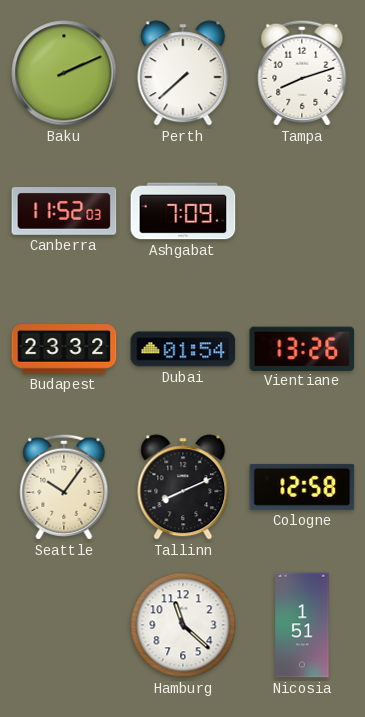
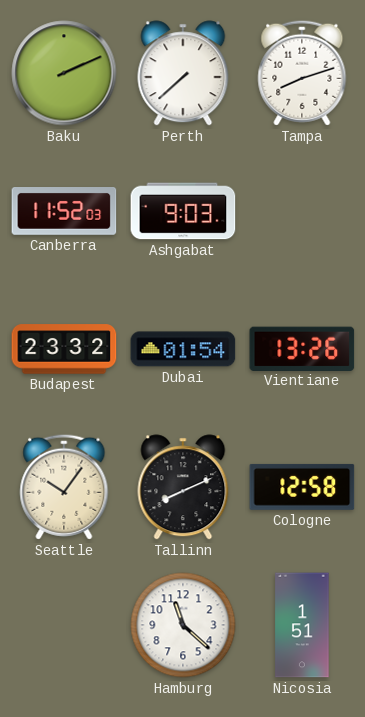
Ashgabat: 7:09 -> 9:03 (183, 211)
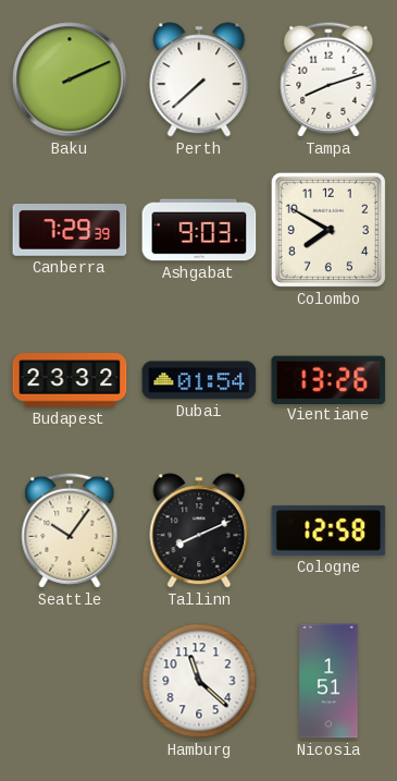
Canberra: 11:52 -> 7:29 (70, 231)
Colombo: none -> 7:50 (328, 230)
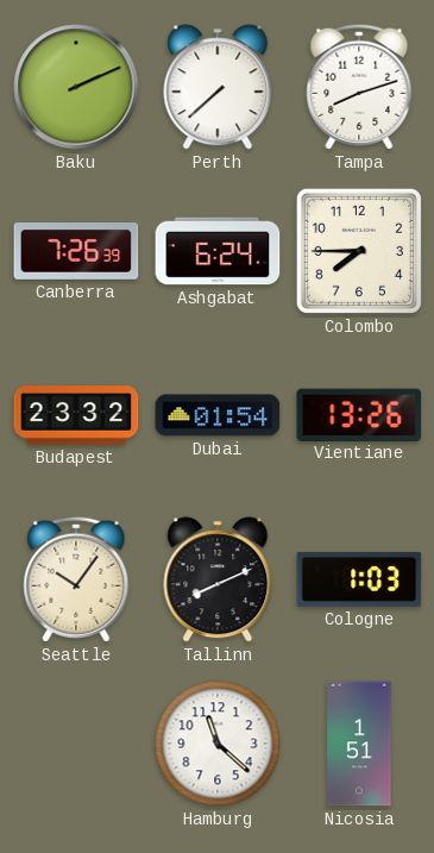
Canberra: 7:29 -> 7:26 (76, 252)
Ashgabat: 9:03 -> 6:24 (218, 251)
Colombo: 7:50 -> 7:45 (359, 251)
Cologne: 12:58 -> 1:03 (359, 579)
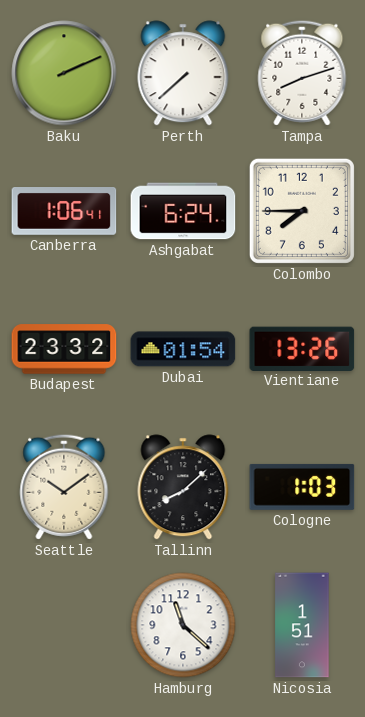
Canberra: 7:26 -> 1:06 (64, 212)
Seattle: 10:06 -> 10:09 (64, 487)
Tallinn: 8:11 -> 8:08 (183, 487)
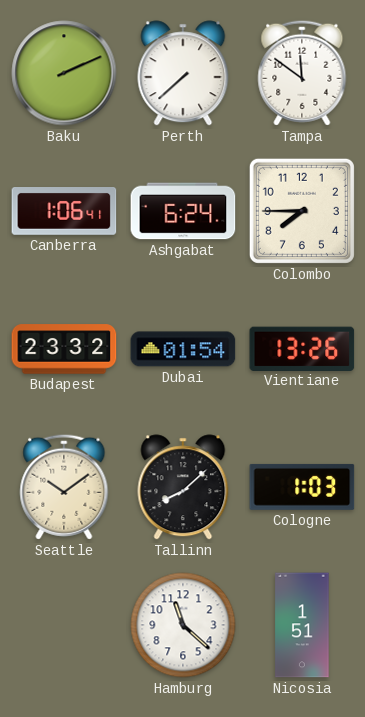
Tampa: 8:12 -> 11:51 (302, 73)
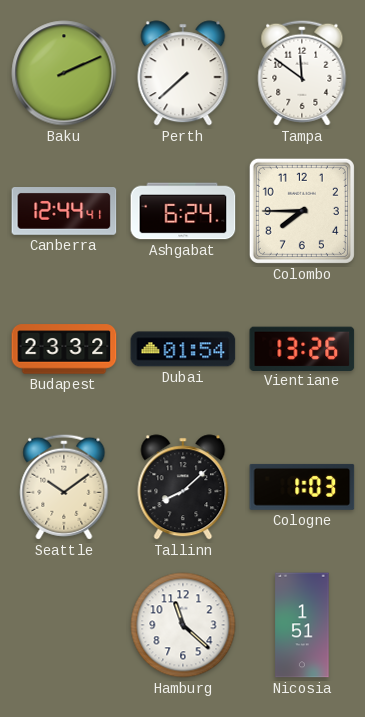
Canberra: 1:06 -> 12:44 (64, 212)
